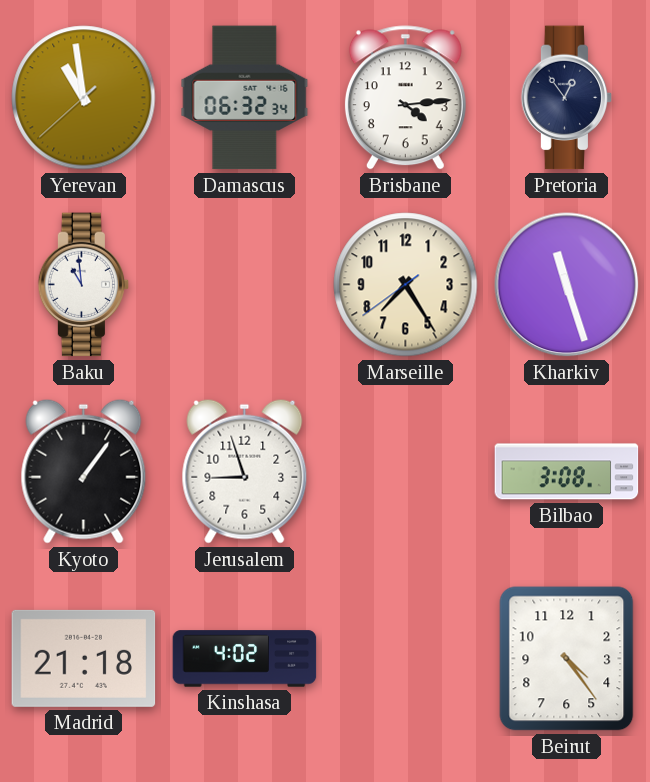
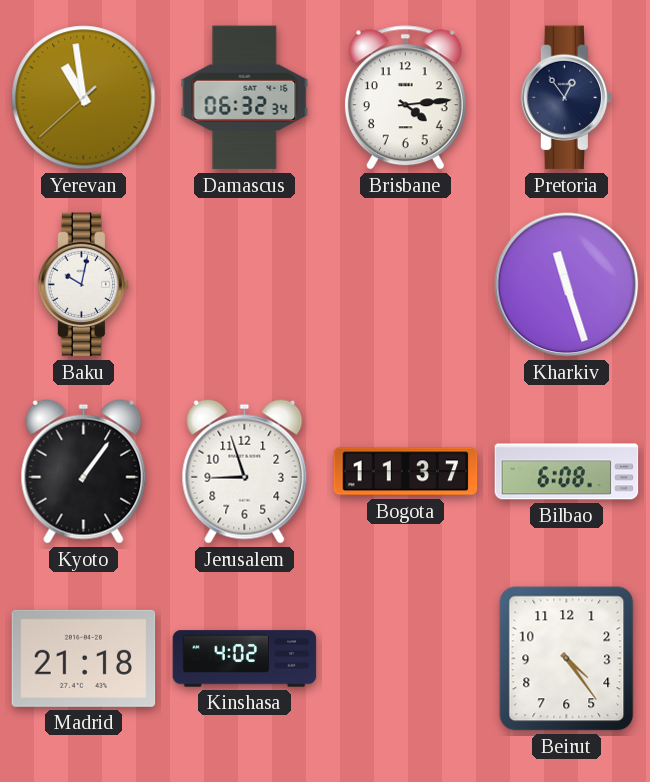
Baku: 10:59 -> 10:02 (84, 285)
Marseille: 7:24 -> none (406, 285)
Bogota: none -> 11:37 (406, 472)
Bilbao: 3:08 -> 6:08 (567, 472)
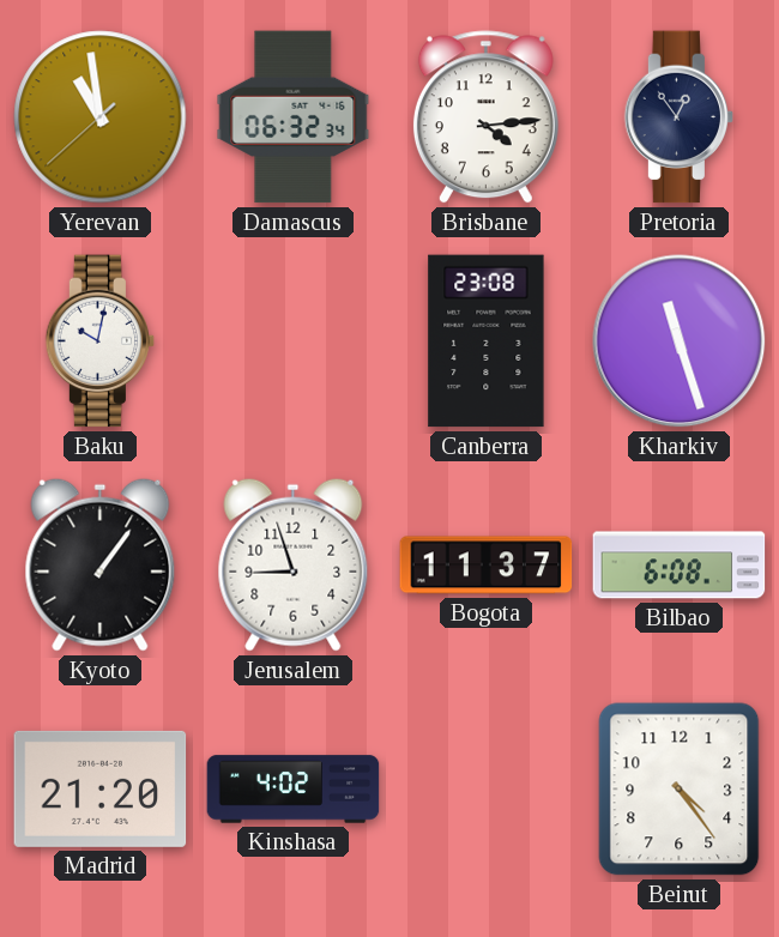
Canberra: none -> 23:08 (487, 341)
Madrid: 21:18 -> 21:20 (101, 788)
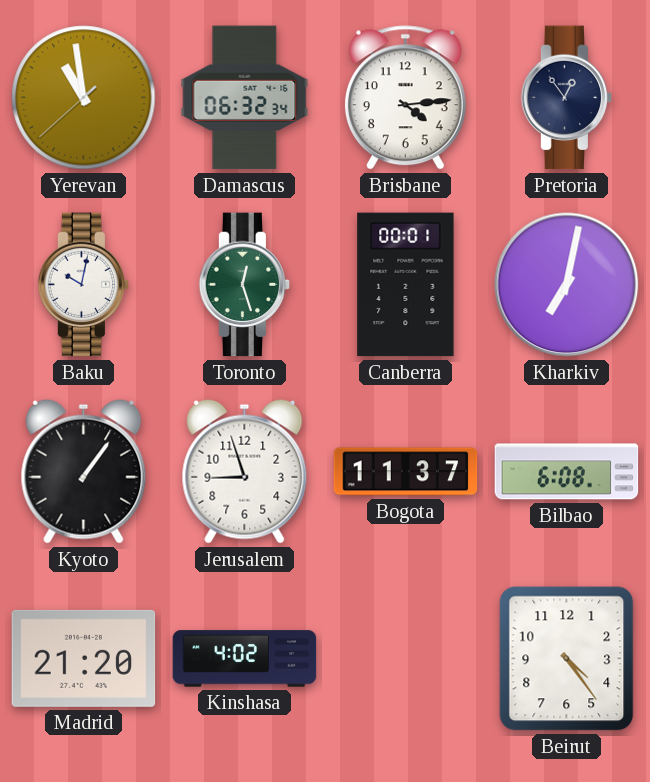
Toronto: none -> 12:27 (245, 285)
Canberra: 23:08 -> 00:01 (406, 285)
Kharkiv: 11:27 -> 7:02 (567, 285)
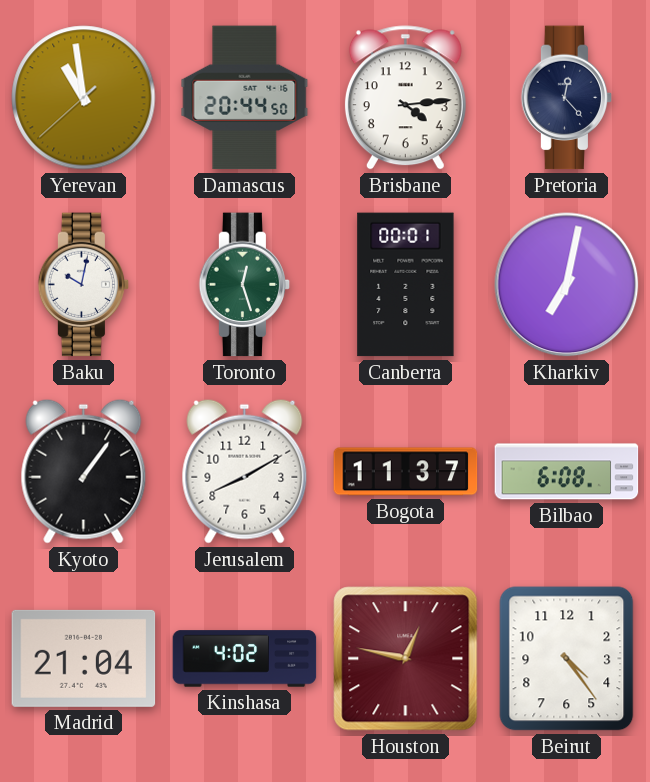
Damascus: 06:32 -> 20:44 (245, 98)
Pretoria: 12:54 -> 12:23 (567, 98)
Jerusalem: 8:57 -> 8:10 (245, 471)
Madrid: 21:20 -> 21:04 (84, 658)
Houston: none -> 12:47 (406, 659)
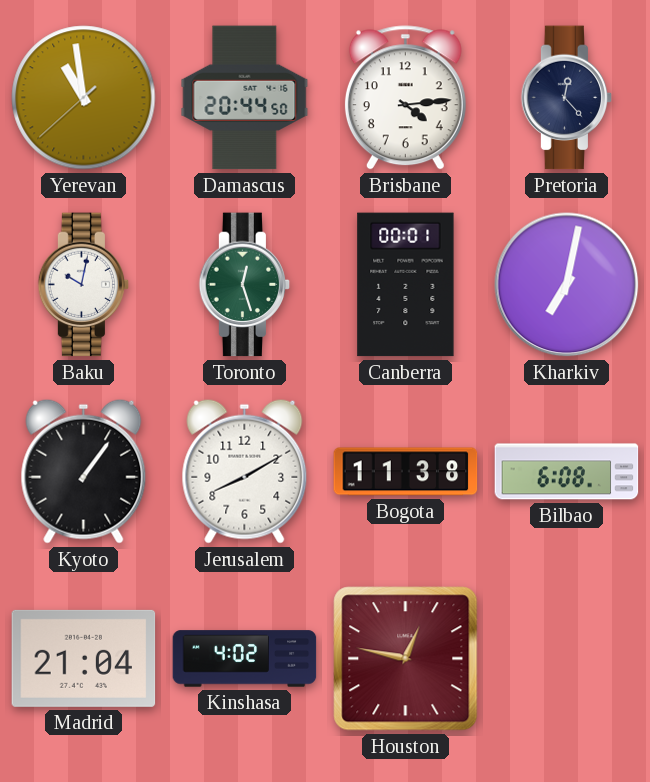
Bogota: 11:37 -> 11:38 (406, 472)
Beirut: 4:24 -> none (567, 659)
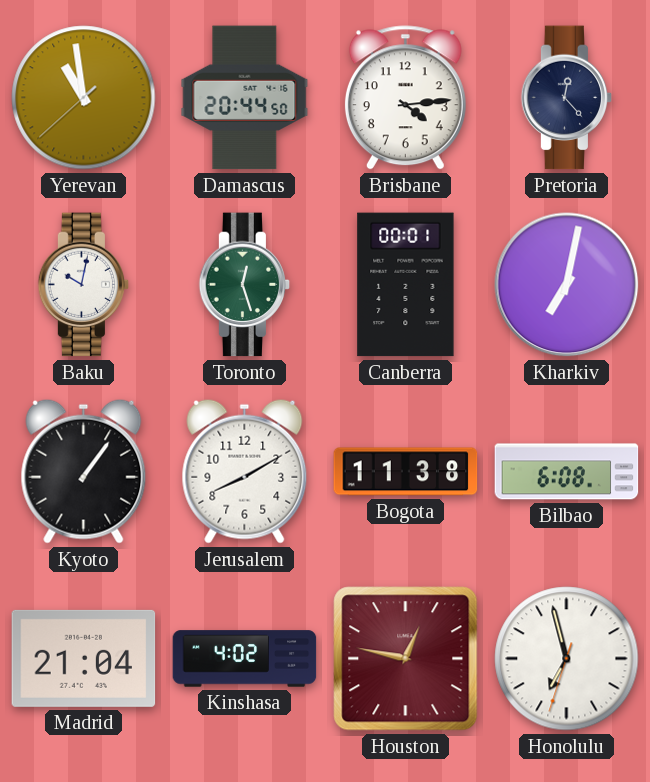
Honolulu: none -> 6:57 (567, 659)
